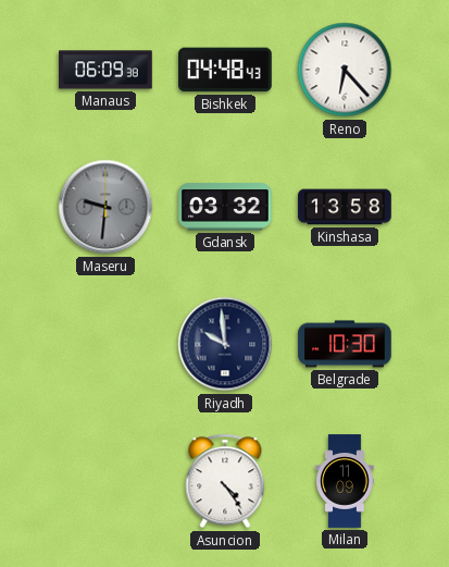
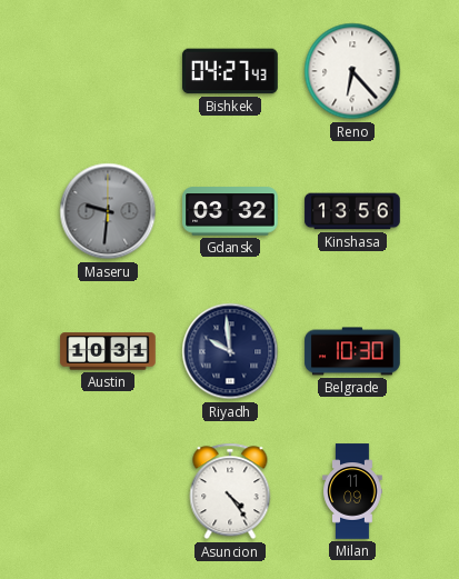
Manaus: 06:09 -> none (105, 70)
Bishkek: 04:48 -> 04:27 (230, 71)
Kinshasa: 13:58 -> 13:56 (352, 211)
Austin: none -> 10:31 (108, 351)
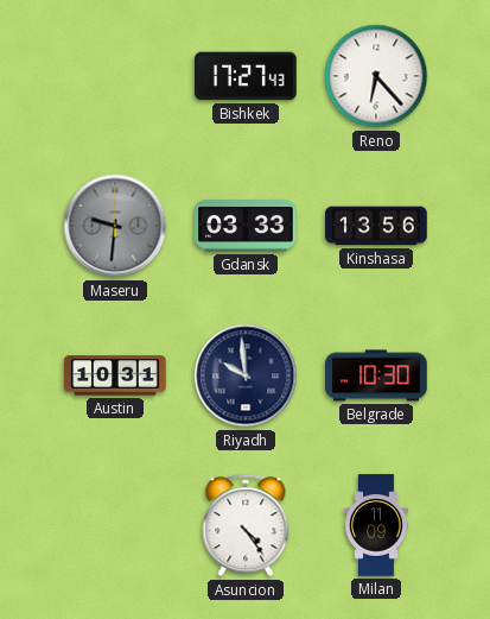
Bishkek: 04:27 -> 17:27 (246, 76)
Gdansk: 03:32 -> 03:33 (246, 226)
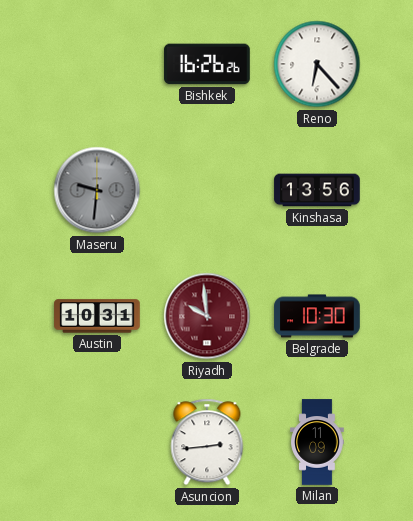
Bishkek: 17:27 -> 16:26 (207, 64)
Gdansk: 03:33 -> none (246, 226)
Riyadh dial: navy -> burgundy (207, 316)
Asuncion: 4:24 -> 2:44 (207, 442)
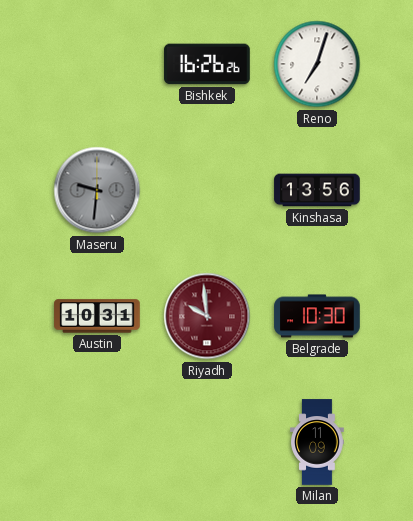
Reno: 6:23 -> 7:03 (317, 64)
Asuncion: 2:44 -> none (207, 442)
